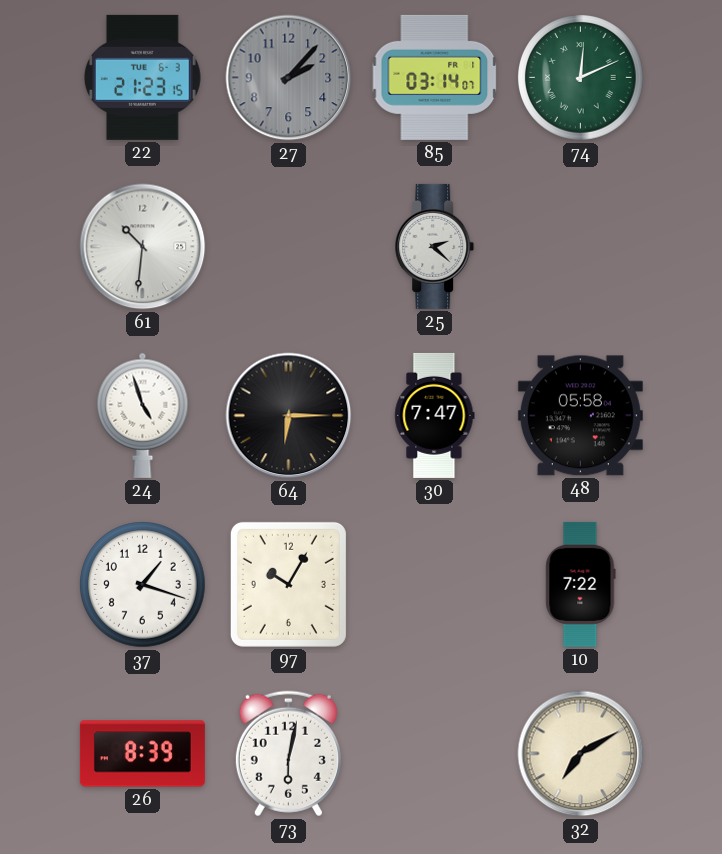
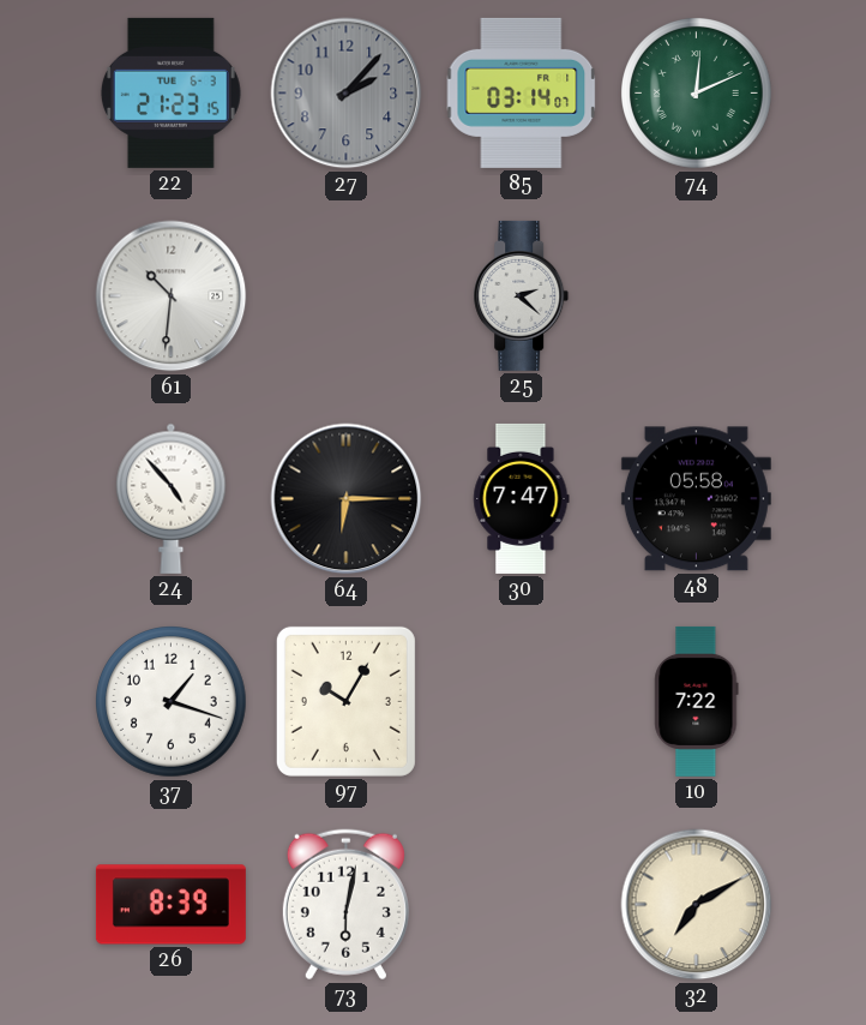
24: 4:57 -> 4:53 (172, 498)
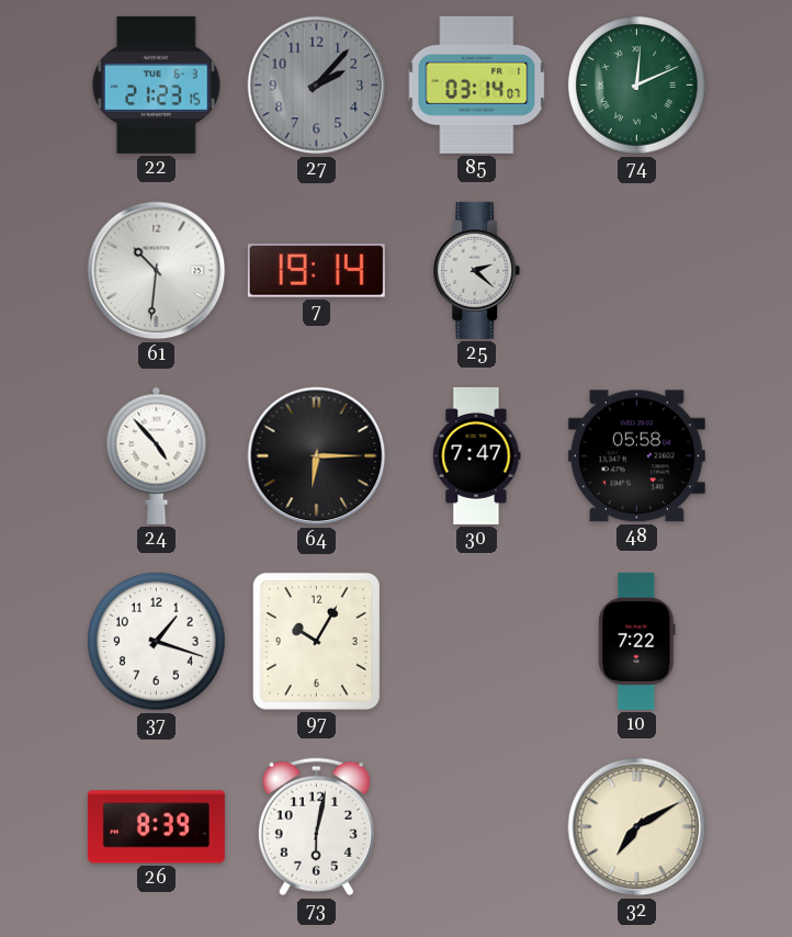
7: none -> 19:14 (316, 271)
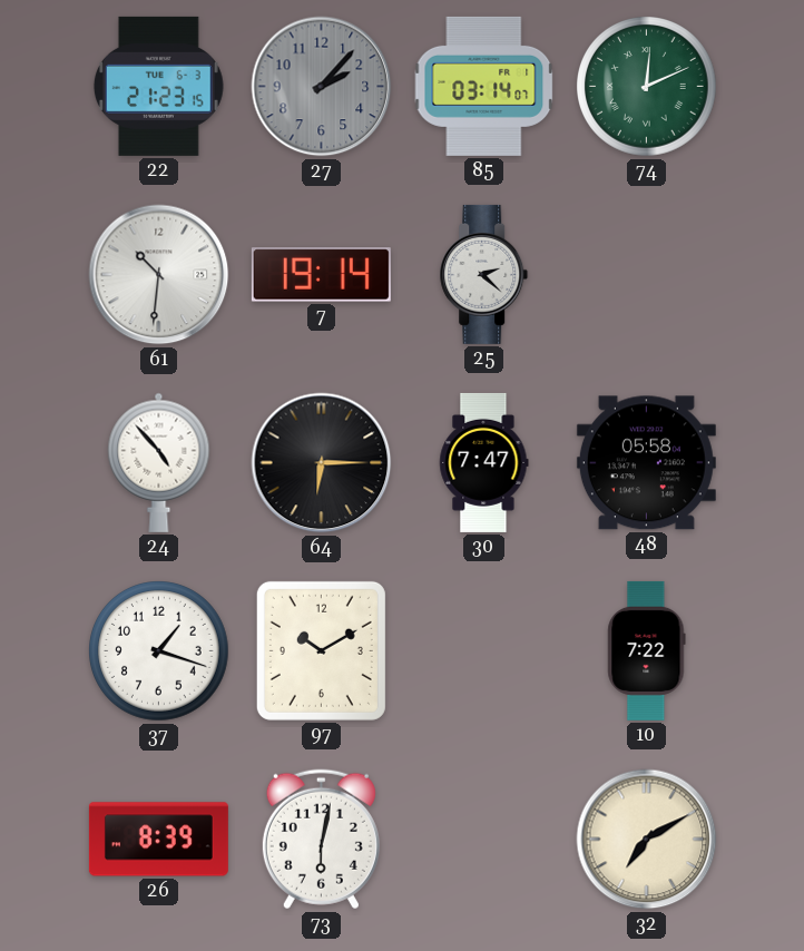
97: 10:05 -> 10:10 (321, 650)
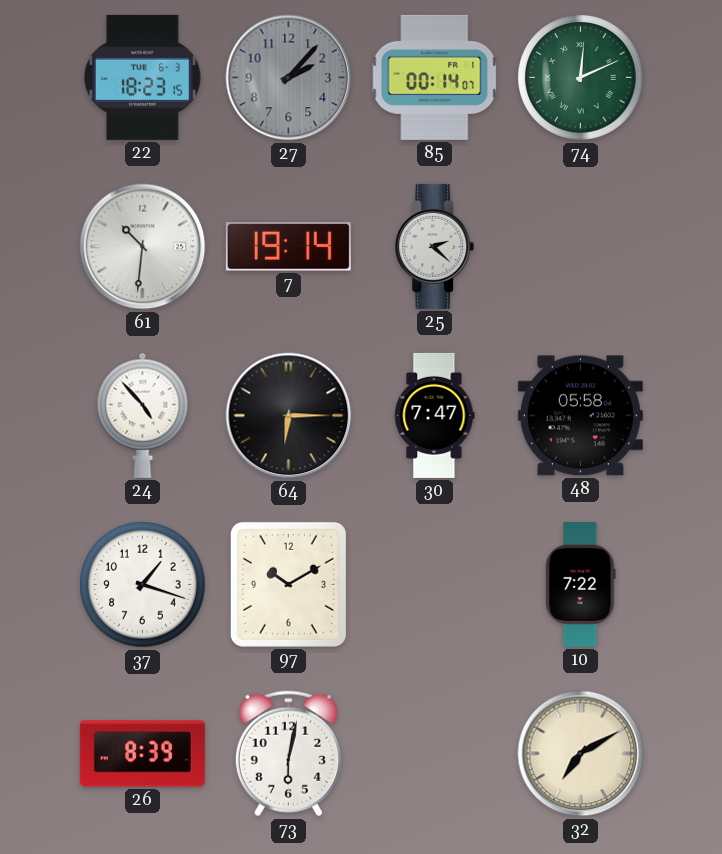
22: 21:23 -> 18:23 (142, 77)
85: 03:14 -> 00:14 (435, 77)
